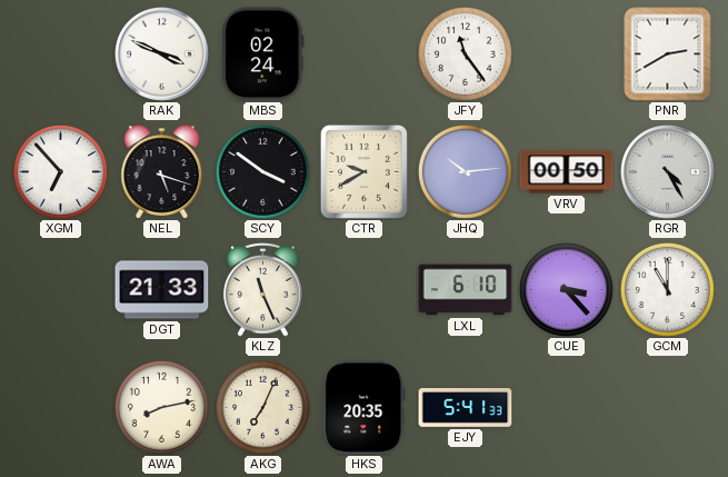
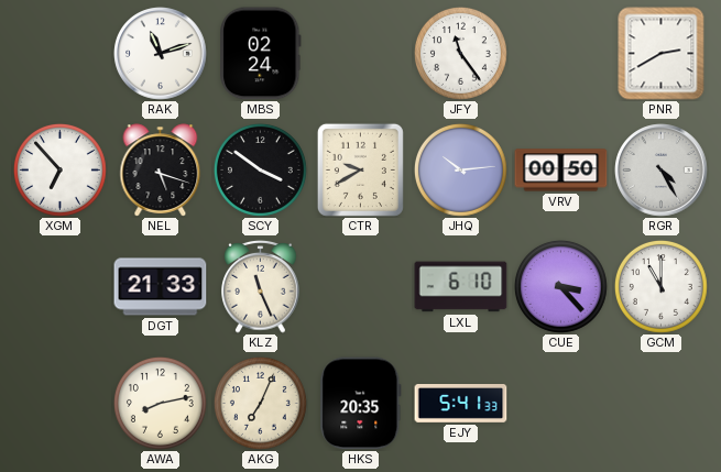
RAK: 3:49 -> 11:12 (161, 54)
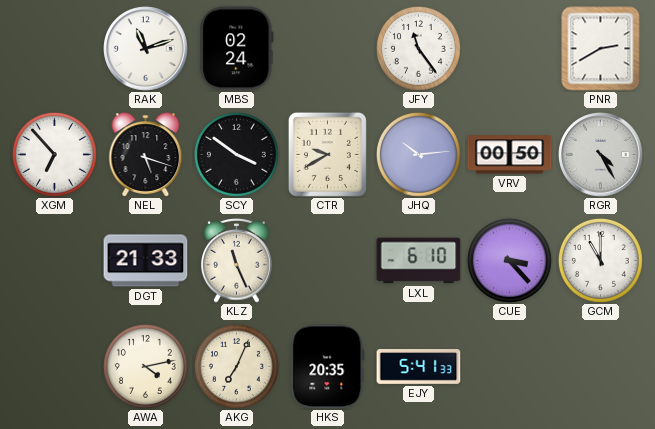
AWA: 8:13 -> 4:13 (145, 366)
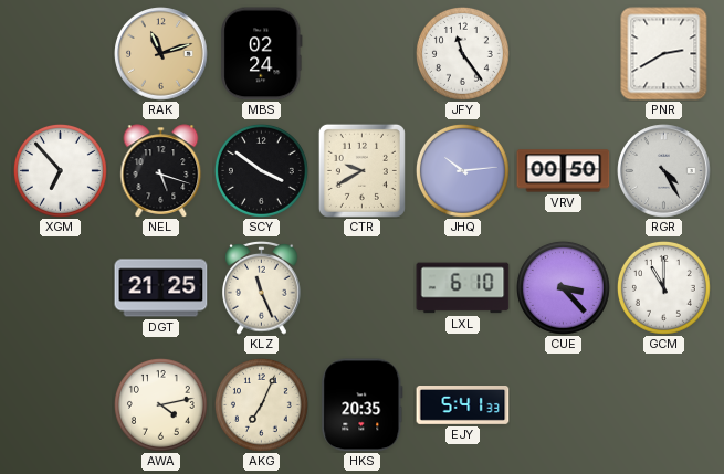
RAK dial: white -> champagne (161, 54)
DGT: 21:33 -> 21:25 (161, 288)
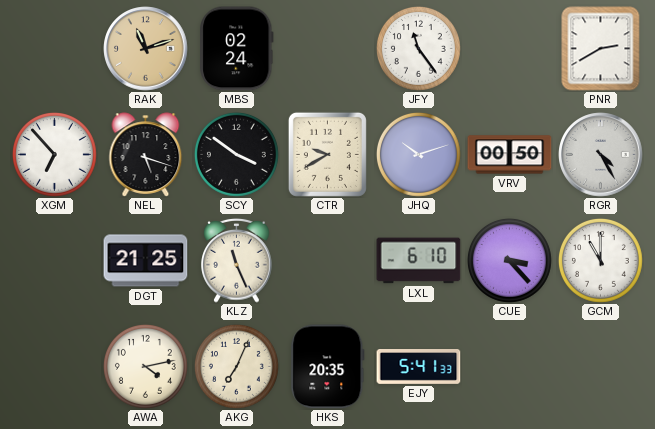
JHQ: 10:14 -> 10:12 (418, 154)
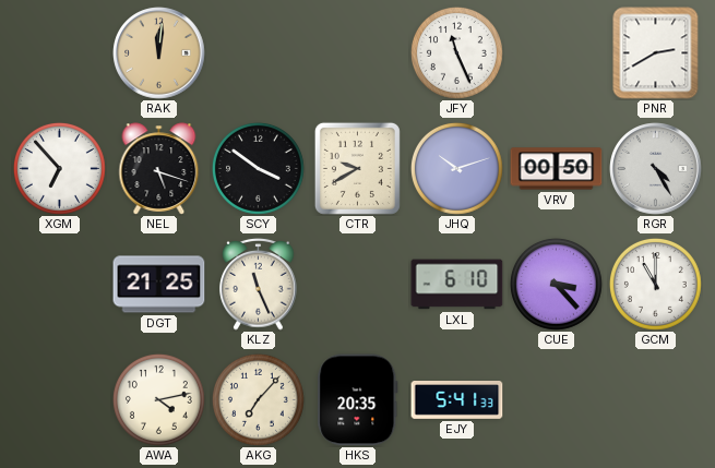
RAK: 11:12 -> 12:01 (159, 53)
MBS: 02:24 -> none (237, 49)
JFY: 11:24 -> 11:26 (456, 52)
AKG: 7:04 -> 7:07 (258, 399)
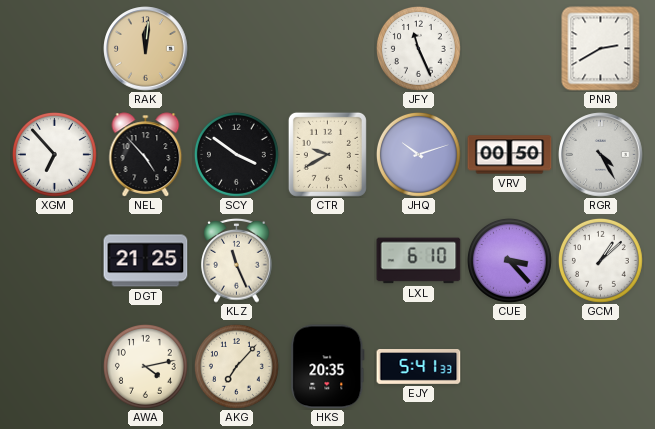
NEL: 5:18 -> 4:53 (146, 155)
GCM: 11:00 -> 1:08 (600, 260)
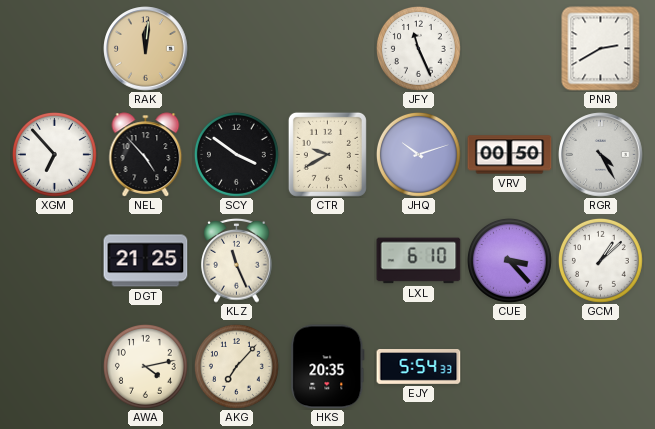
EJY: 5:41 -> 5:54 (419, 367)
